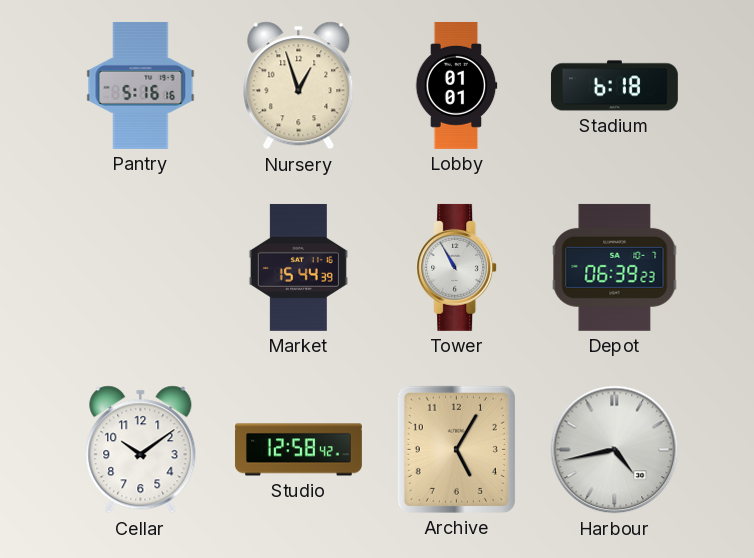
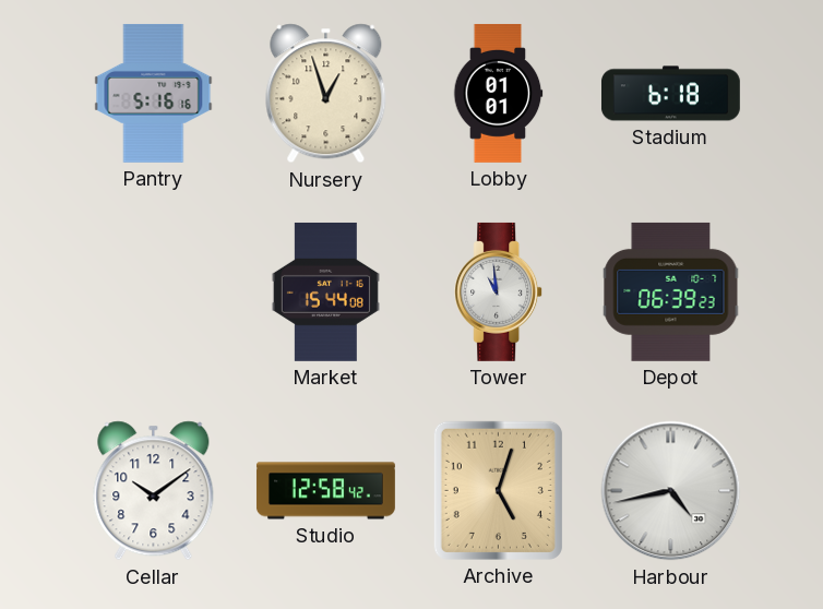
Market: 15:44:39 -> 15:44:08 (325, 291)
Tower: 10:55 -> 10:59 (499, 291)
Archive: 5:05 -> 5:03 (498, 490)
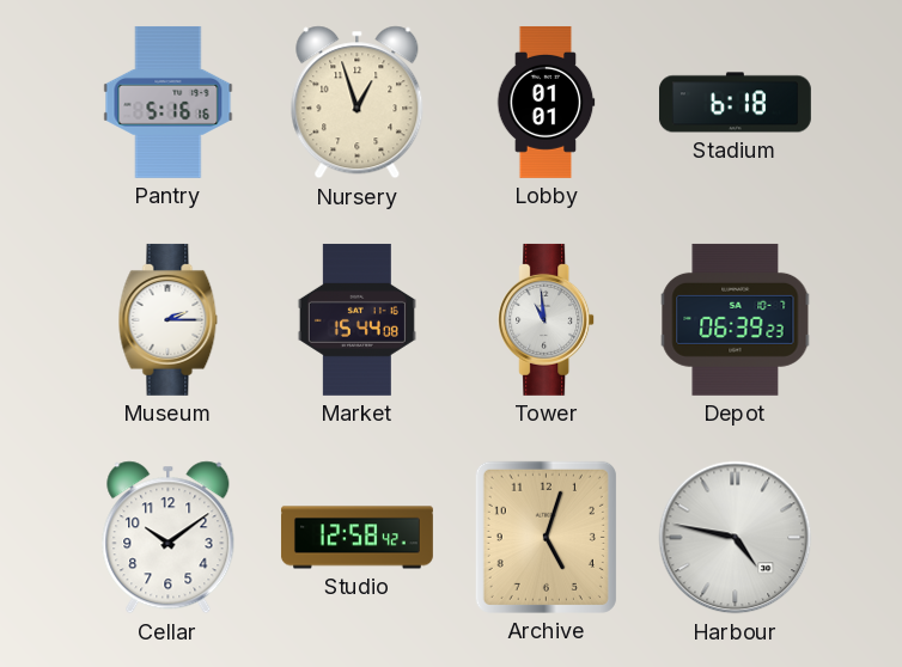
Museum: none -> 2:15 (169, 319)
Harbour: 4:43 -> 4:47 (736, 538)
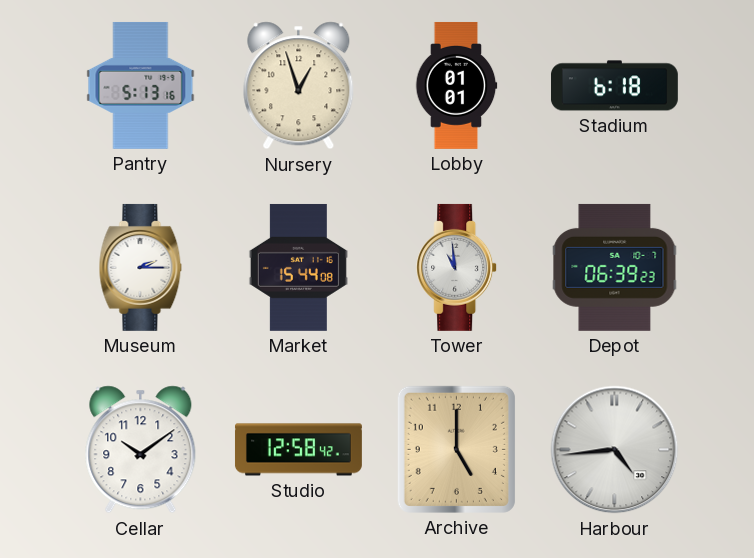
Pantry: 5:16 -> 5:13 (141, 85)
Archive: 5:03 -> 5:00 (456, 449)
Harbour: 4:47 -> 4:44 (615, 450)
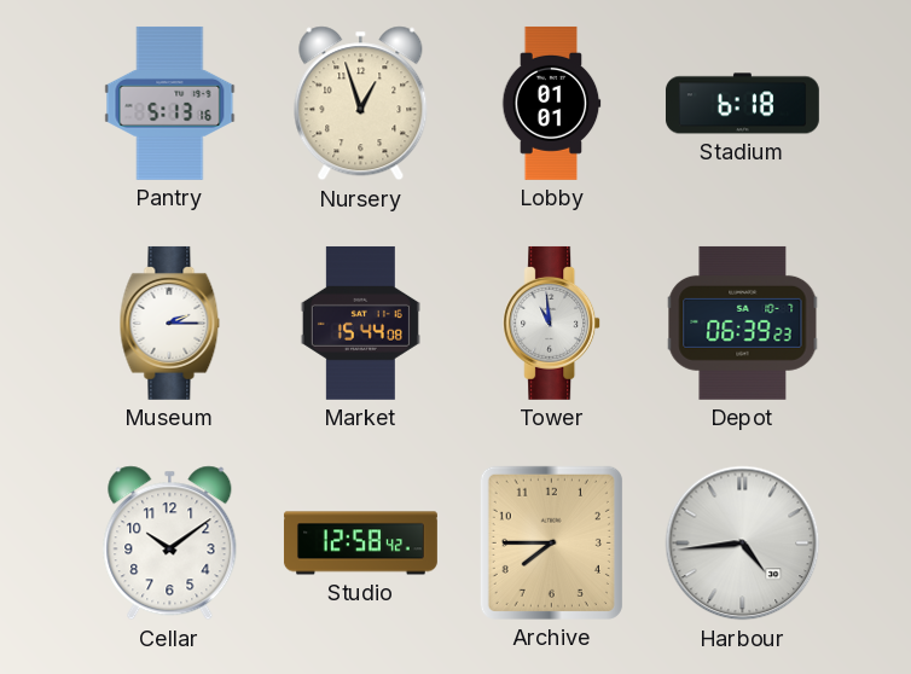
Archive: 5:00 -> 7:45 (551, 542)
